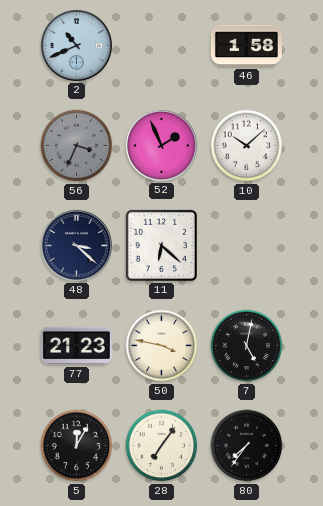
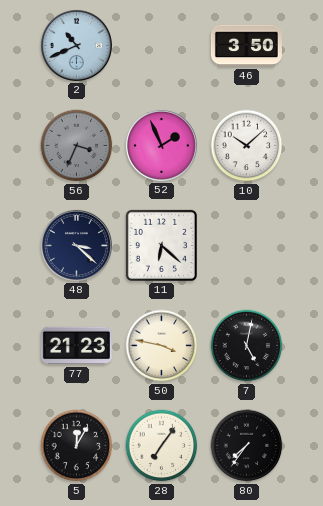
46: 1:58 -> 3:50 (246, 46)
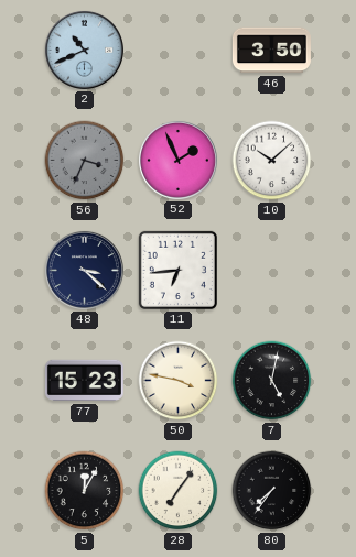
11: 6:22 -> 6:44 (177, 270)
77: 21:23 -> 15:23 (84, 381)
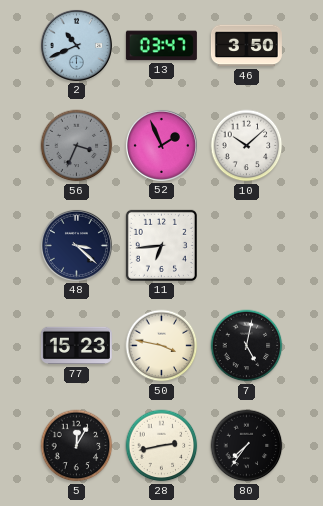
13: none -> 03:47 (161, 46)
28: 7:06 -> 2:43 (162, 446)
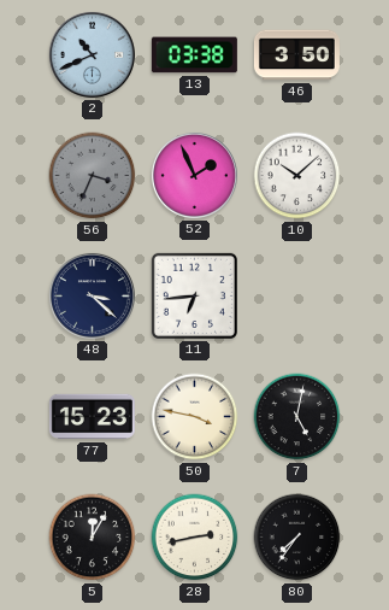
13: 03:47 -> 03:38 (194, 55)
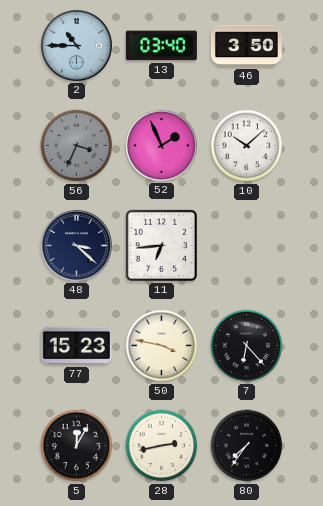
2: 10:41 -> 10:45 (76, 45)
13: 03:38 -> 03:40 (161, 46)
7: 5:02 -> 6:23 (247, 346)
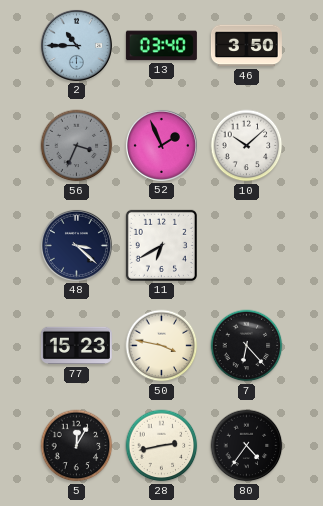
11: 6:44 -> 6:40 (161, 245)
80: 7:36 -> 4:36 (247, 446)
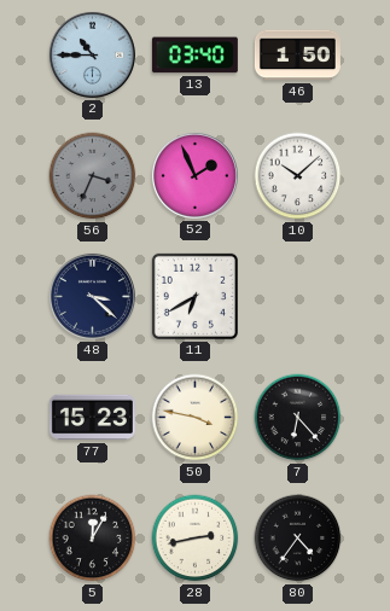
46: 3:50 -> 1:50 (297, 56)
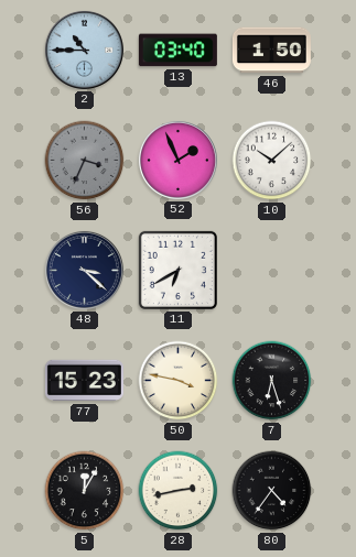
7: 6:23 -> 6:27 (272, 381)
